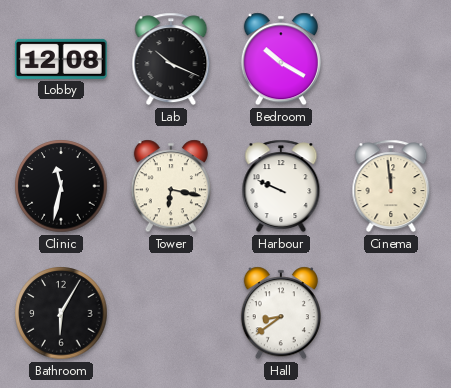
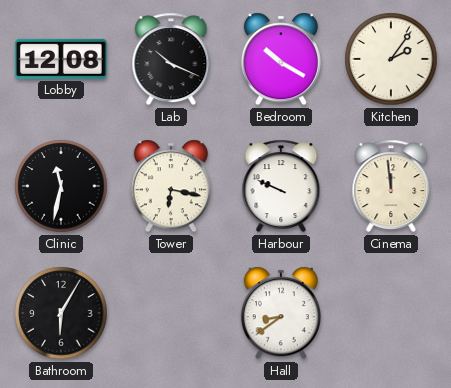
Kitchen: none -> 2:06 (391, 59)
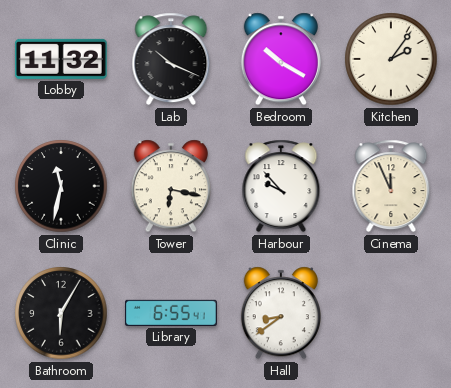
Lobby: 12:08 -> 11:32 (62, 59)
Harbour: 9:49 -> 9:53 (281, 186)
Cinema: 11:59 -> 11:56 (391, 186)
Library: none -> 6:55 (172, 313)
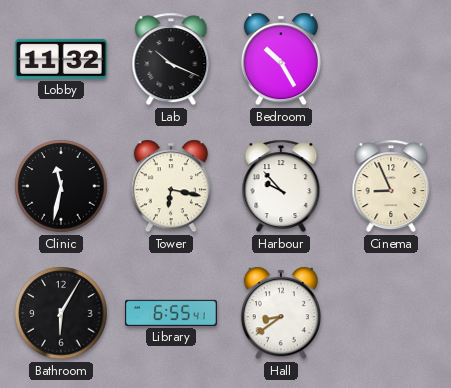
Bedroom: 10:20 -> 10:25 (281, 59)
Kitchen: 2:06 -> none (391, 59)
Cinema: 11:56 -> 8:56 (391, 186)
